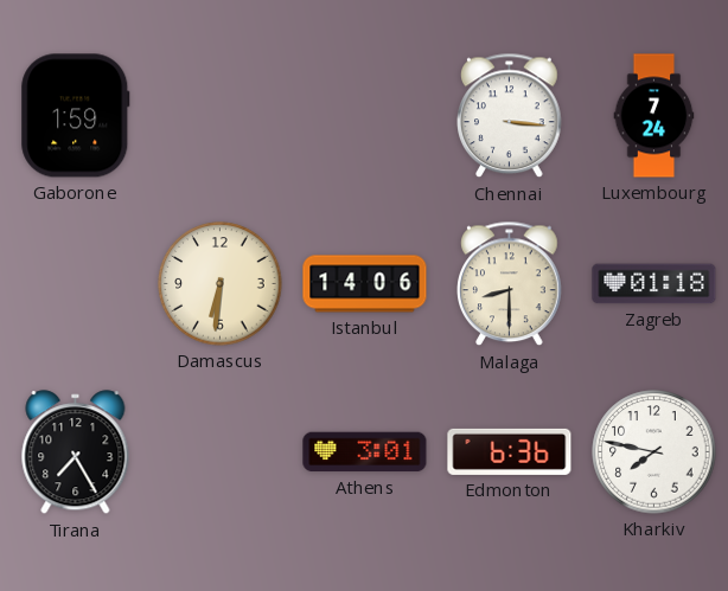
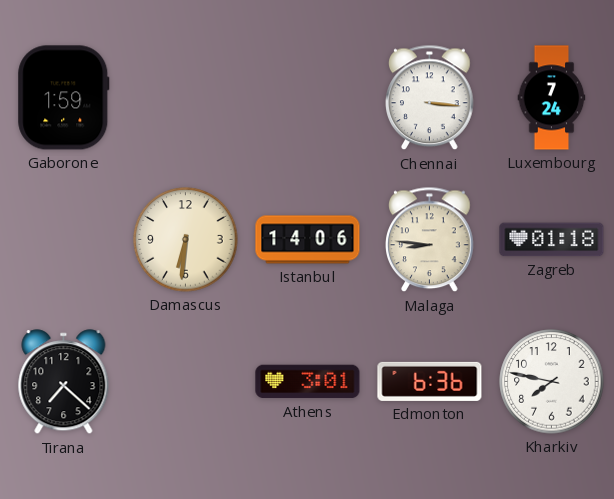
Malaga: 8:30 -> 8:46 (430, 240)
Tirana: 7:25 -> 7:22 (64, 382)
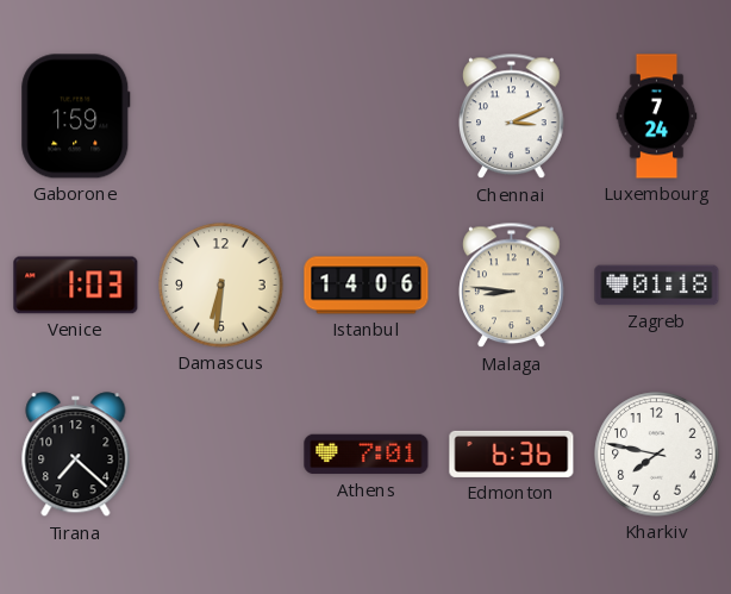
Chennai: 3:16 -> 3:11 (512, 117)
Venice: none -> 1:03 (76, 286)
Athens: 3:01 -> 7:01 (367, 455)
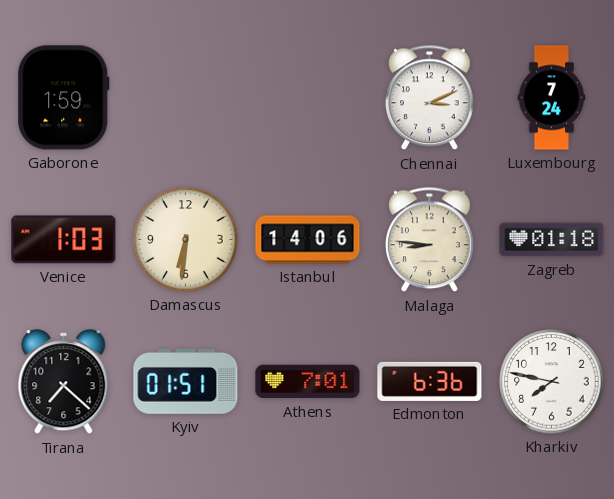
Kyiv: none -> 01:51 (186, 381)
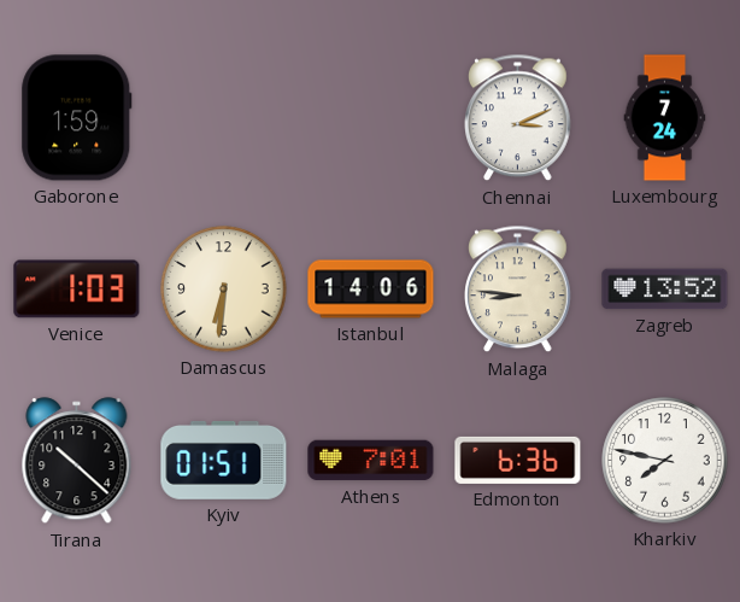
Zagreb: 01:18 -> 13:52 (665, 290)
Tirana: 7:22 -> 10:22 (77, 461)
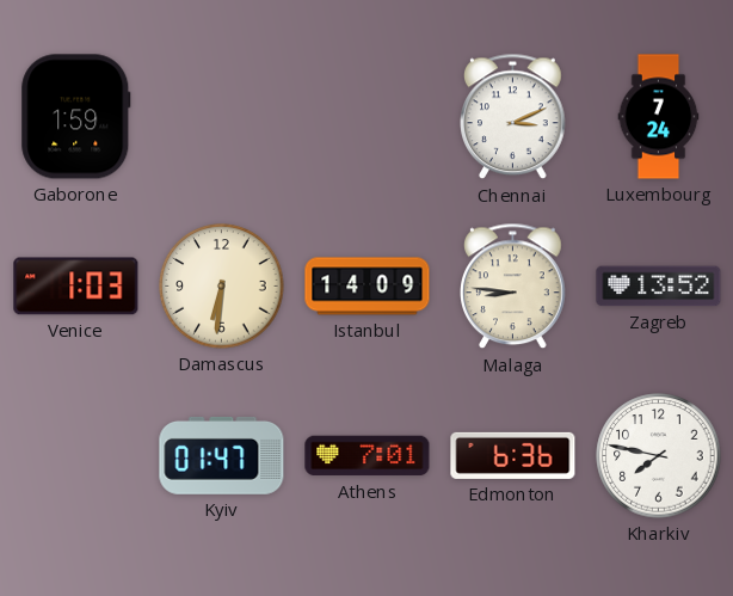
Istanbul: 14:06 -> 14:09 (368, 287)
Tirana: 10:22 -> none (77, 461)
Kyiv: 01:51 -> 01:47 (222, 455)
